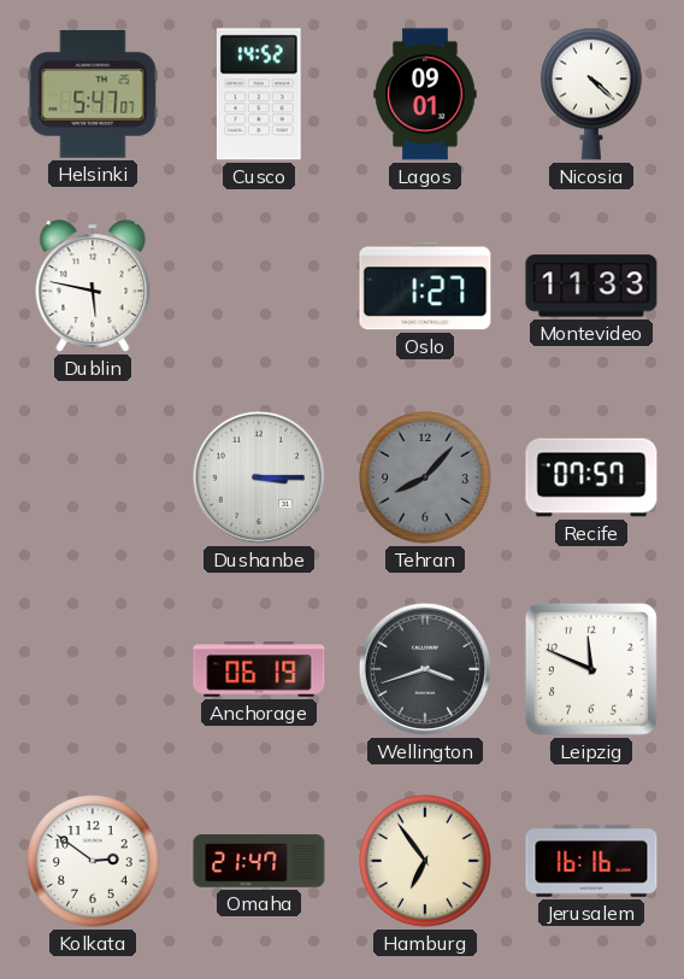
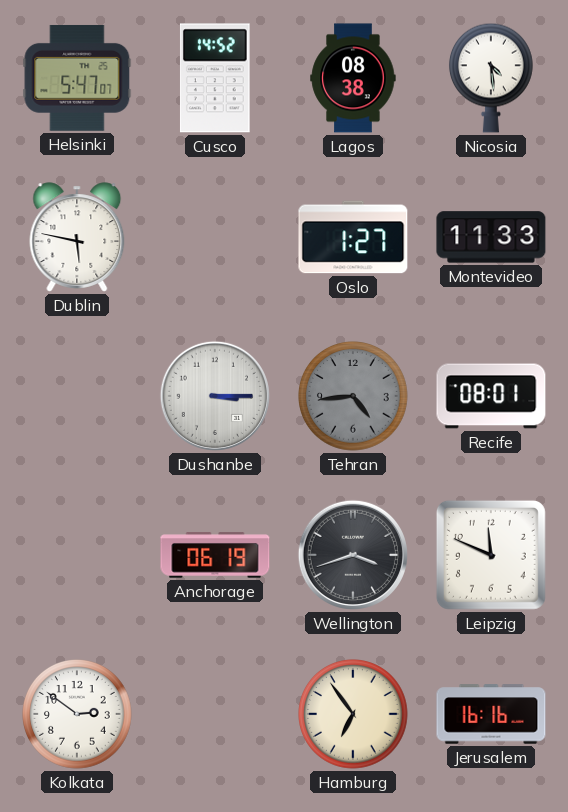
Lagos: 09:01 -> 08:38 (353, 78)
Nicosia: 4:22 -> 4:29 (491, 78)
Tehran: 8:07 -> 4:44 (354, 397)
Recife: 07:57 -> 08:01 (491, 396)
Omaha: 21:47 -> none (259, 861)
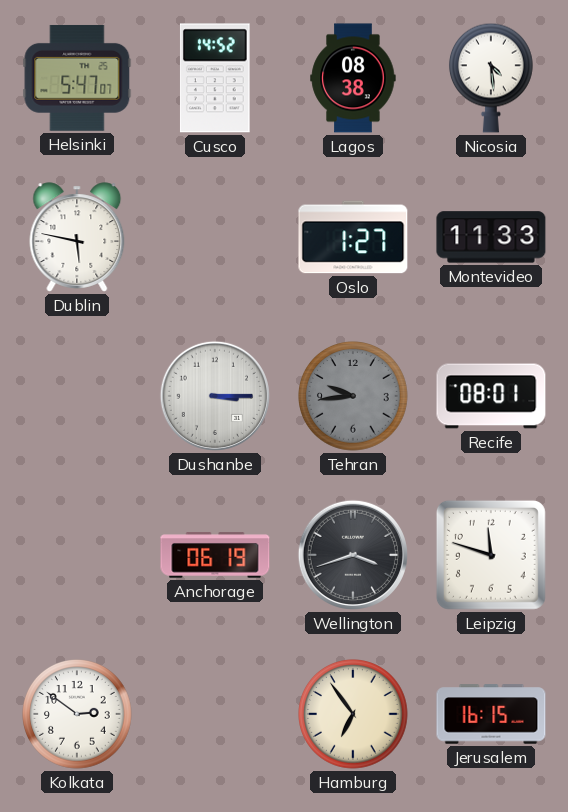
Tehran: 4:44 -> 9:44 (354, 397)
Leipzig: 11:49 -> 11:48 (491, 555)
Jerusalem: 16:16 -> 16:15 (491, 714)
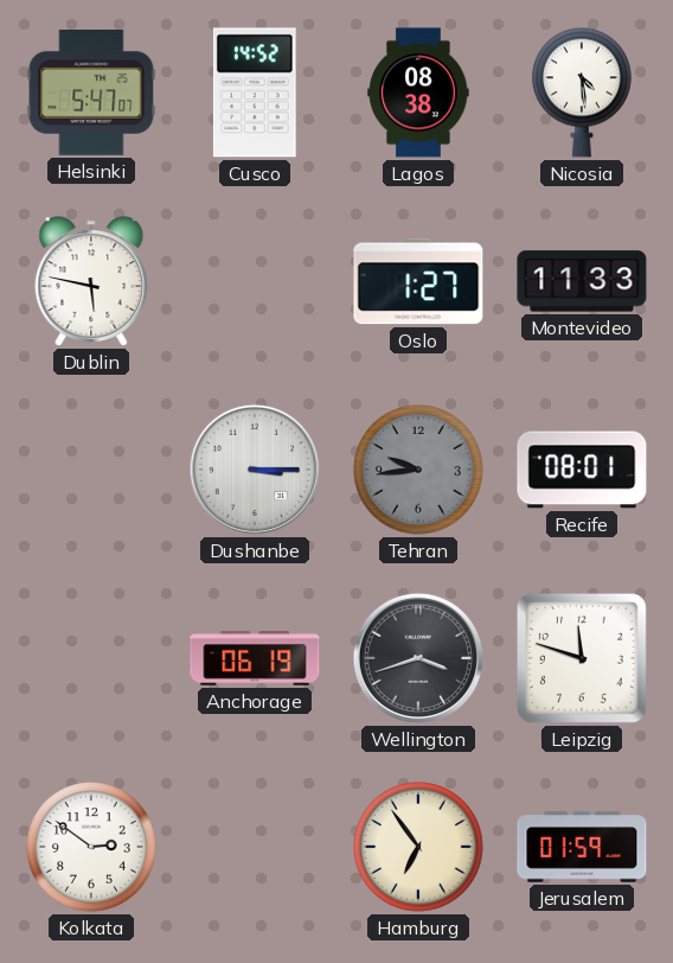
Jerusalem: 16:15 -> 01:59 (582, 847)
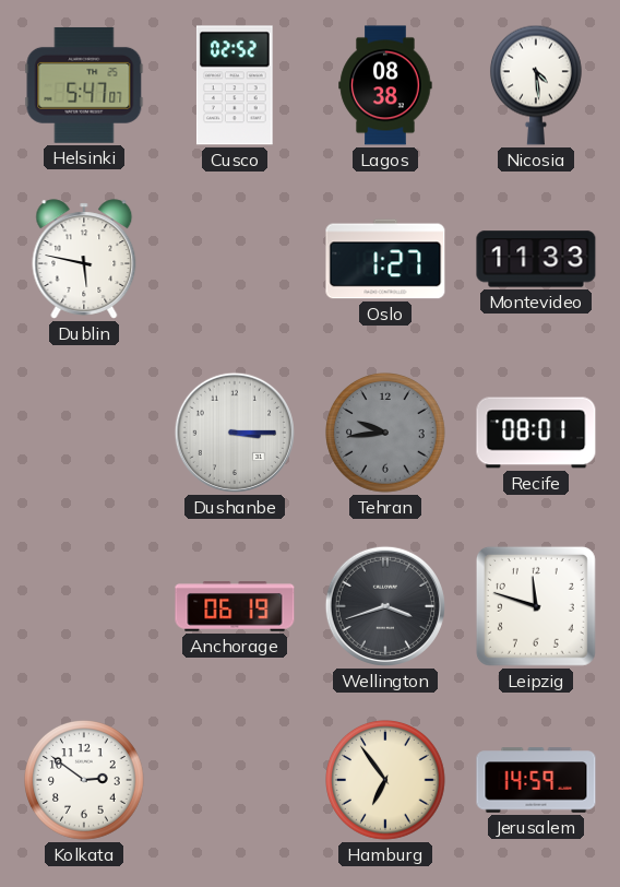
Cusco: 14:52 -> 02:52 (235, 85)
Jerusalem: 01:59 -> 14:59 (536, 780)
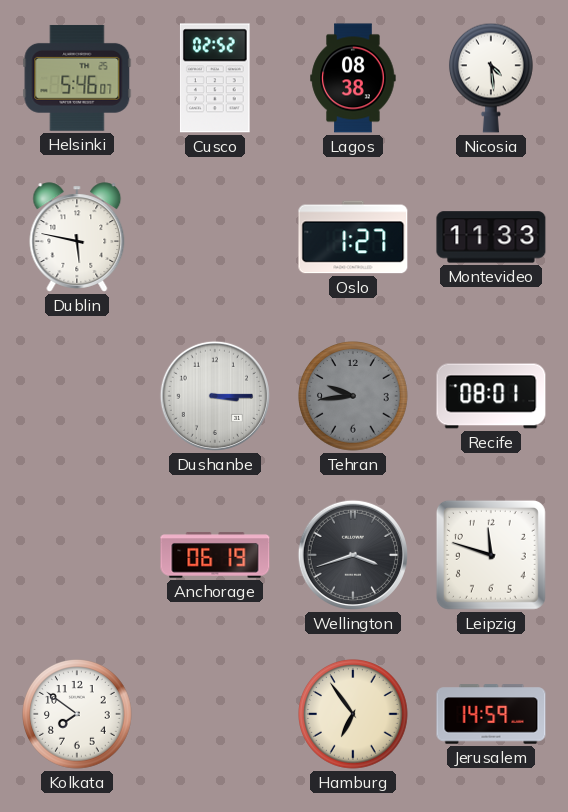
Helsinki: 5:47 -> 5:46 (77, 78)
Kolkata: 2:51 -> 7:51 (78, 715)
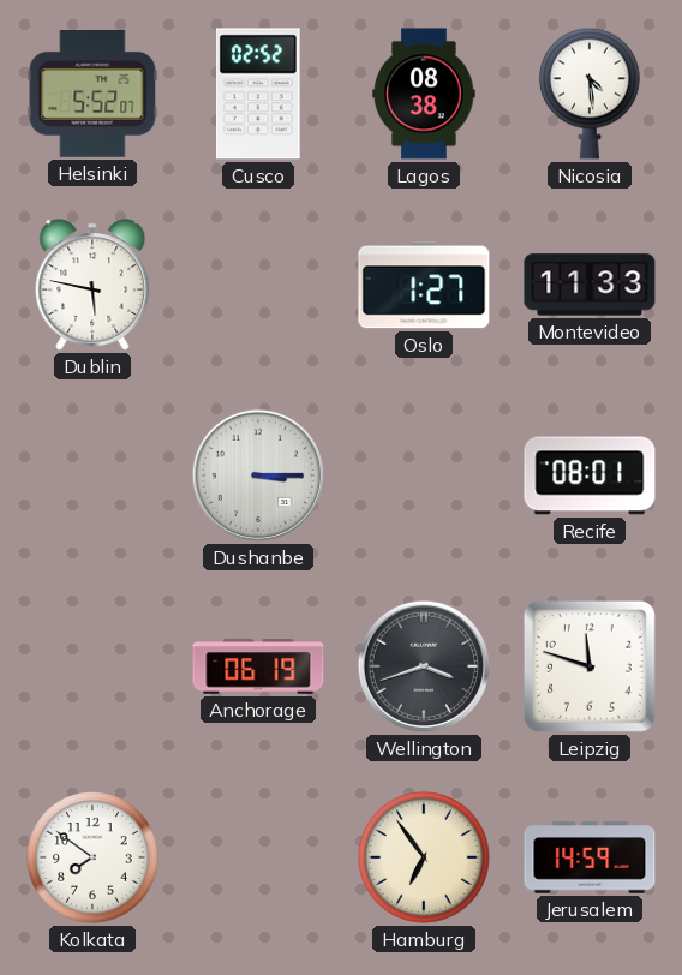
Helsinki: 5:46 -> 5:52 (92, 94)
Tehran: 9:44 -> none (354, 397)
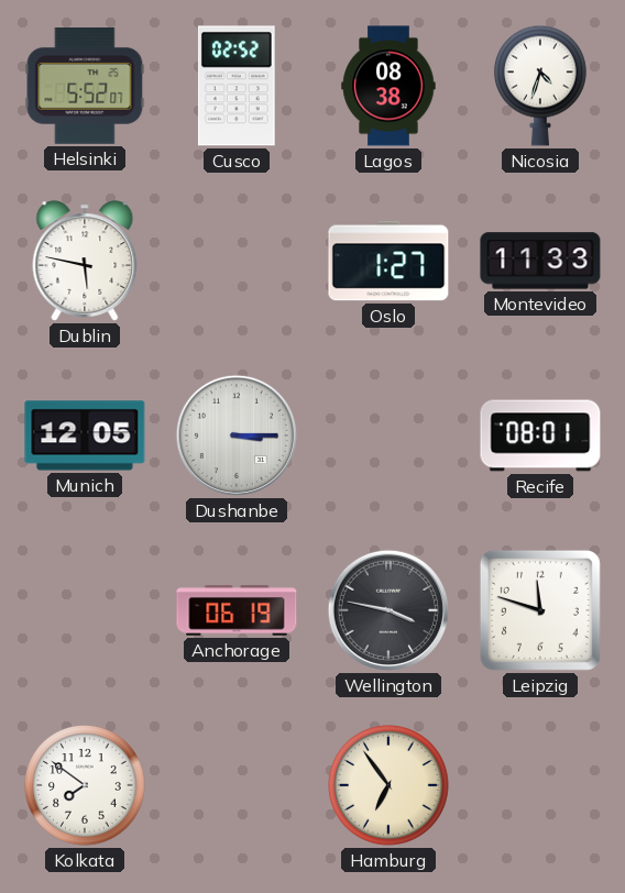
Nicosia: 4:29 -> 4:33 (540, 86)
Munich: none -> 12:05 (85, 436)
Wellington: 3:42 -> 3:47 (388, 610)
Jerusalem: 14:59 -> none (590, 857)
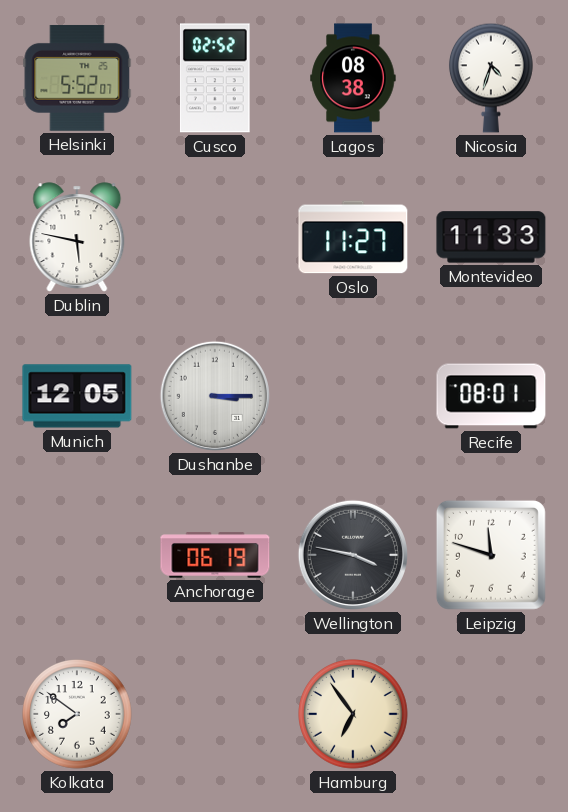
Oslo: 1:27 -> 11:27 (353, 237)
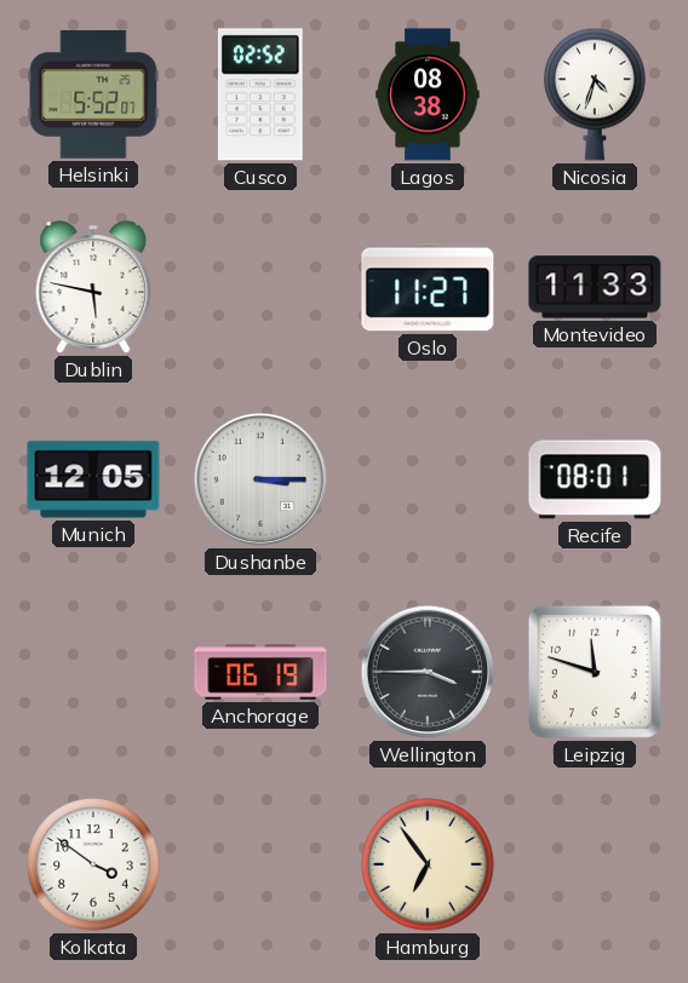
Wellington: 3:47 -> 3:45 (428, 672)
Kolkata: 7:51 -> 3:51 (94, 866)
